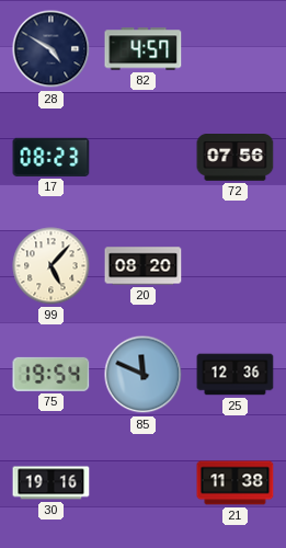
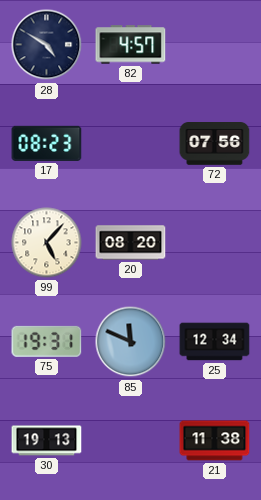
75: 19:54 -> 19:31 (47, 341)
25: 12:36 -> 12:34 (215, 342)
30: 19:16 -> 19:13 (47, 441)
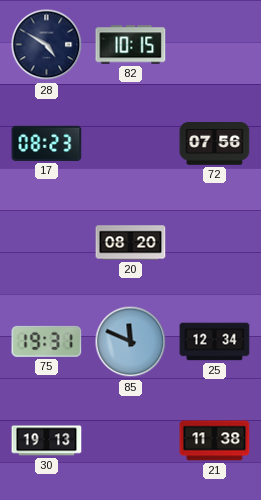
82: 4:57 -> 10:15 (131, 45)
99: 5:07 -> none (47, 243)
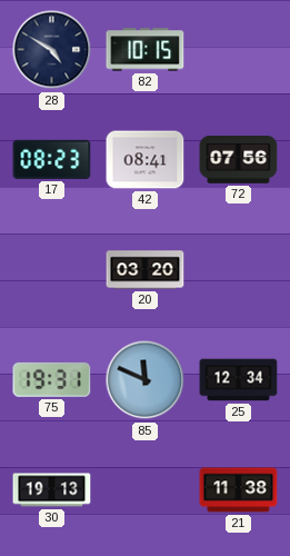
42: none -> 08:41 (146, 160)
20: 08:20 -> 03:20 (146, 270)
